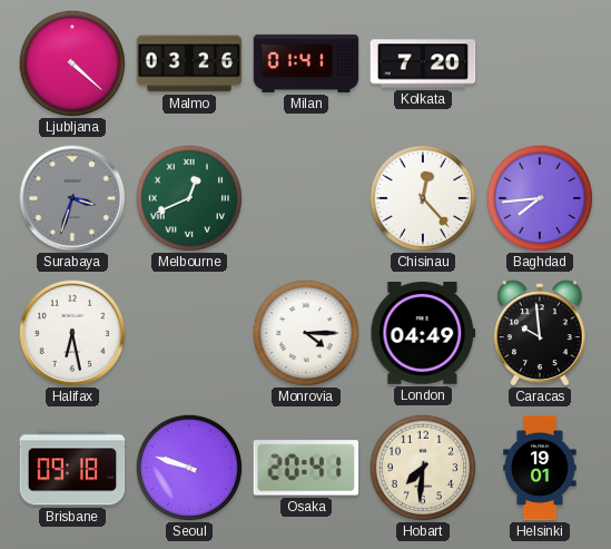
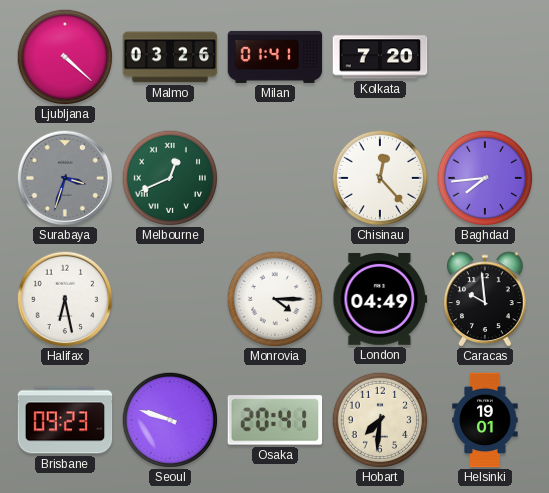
Brisbane: 09:18 -> 09:23 (65, 420)
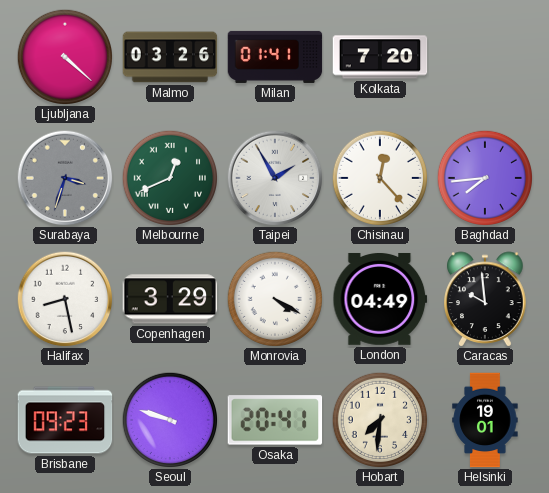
Taipei: none -> 1:55 (275, 178)
Halifax: 6:28 -> 8:28 (65, 299)
Copenhagen: none -> 3:29 (170, 299)
Monrovia: 4:15 -> 4:20 (274, 298)
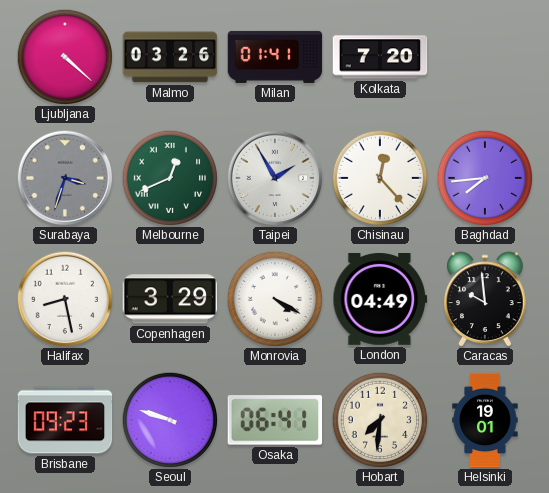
Osaka: 20:41 -> 06:41 (275, 420)
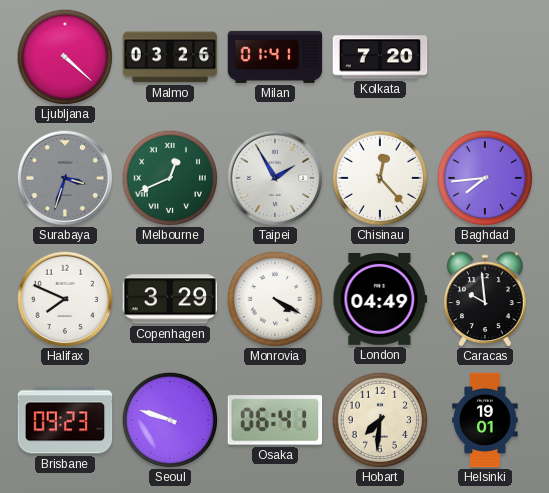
Halifax: 8:28 -> 7:49 (65, 299)
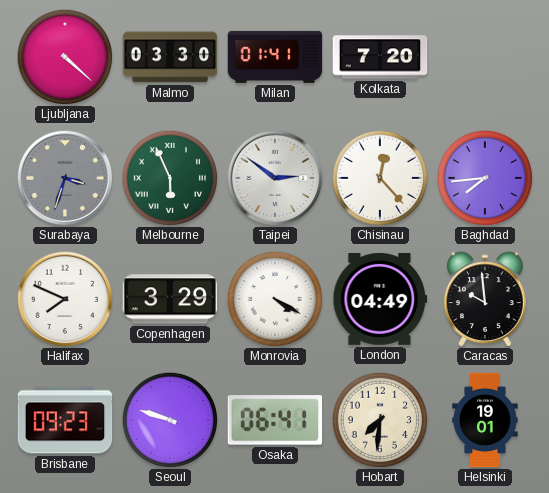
Malmo: 03:26 -> 03:30 (170, 57)
Melbourne: 12:41 -> 5:56 (169, 177)
Taipei: 1:55 -> 2:51 (275, 178)
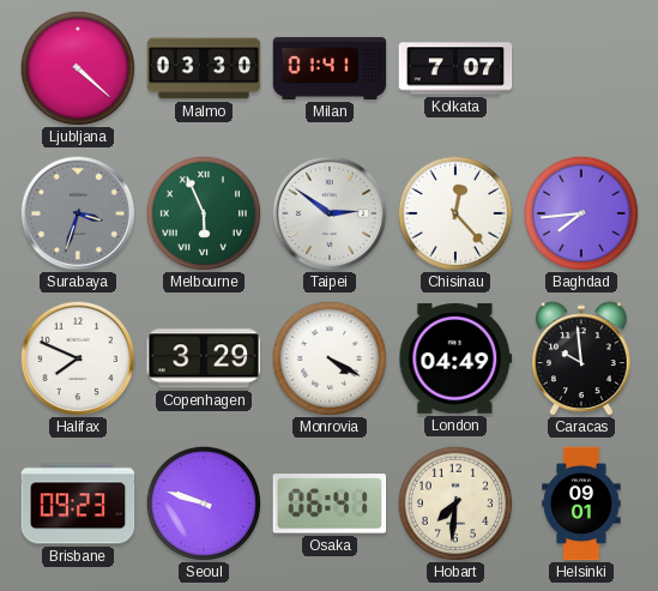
Kolkata: 7:20 -> 7:07 (455, 68)
Helsinki: 19:01 -> 09:01 (581, 503)
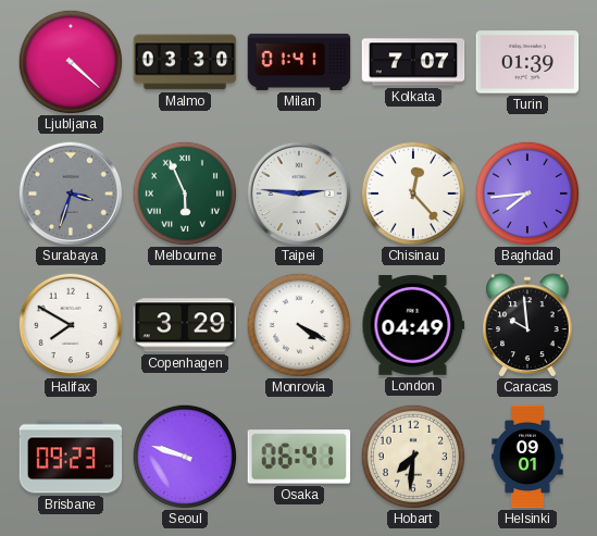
Turin: none -> 01:39 (527, 62)
Taipei: 2:51 -> 2:46 (299, 194)
Halifax: 7:49 -> 7:50 (71, 325)
